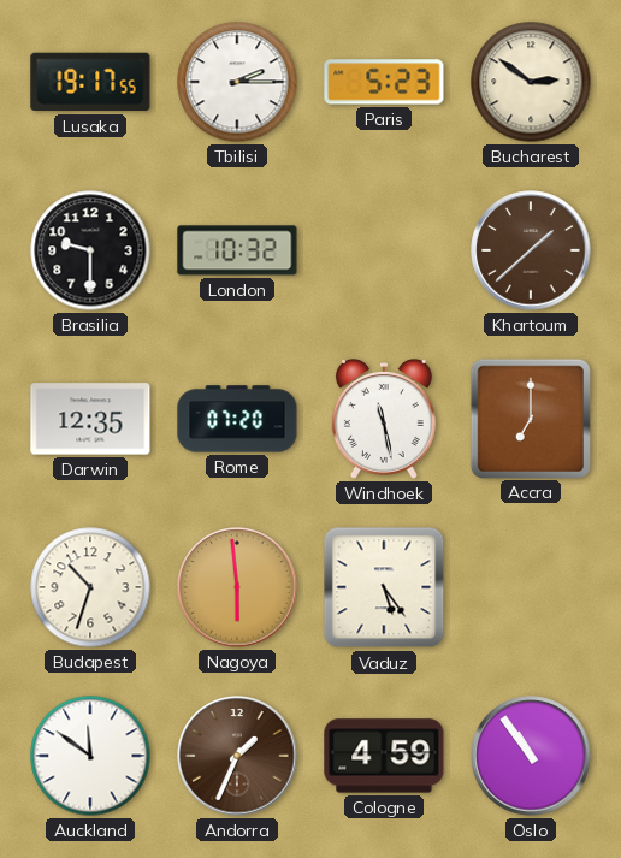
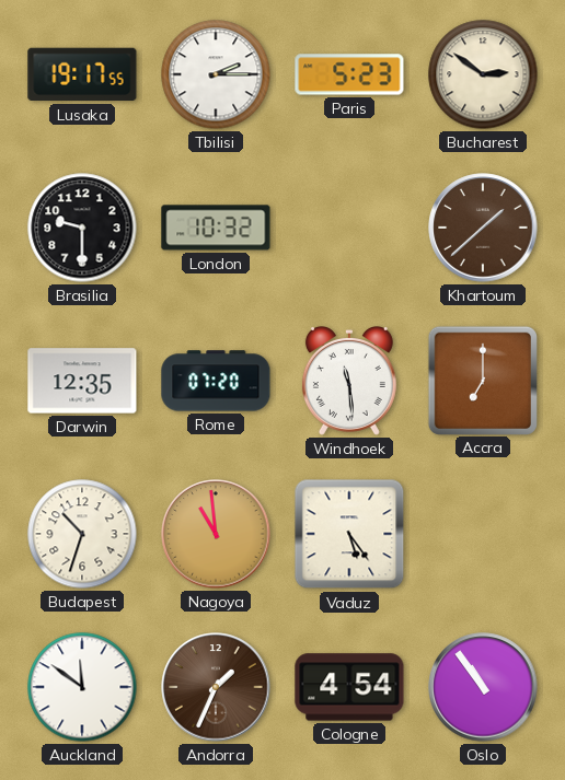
Windhoek: 11:28 -> 11:29 (349, 382)
Nagoya: 5:59 -> 10:59 (216, 534)
Cologne: 4:59 -> 4:54 (349, 687)
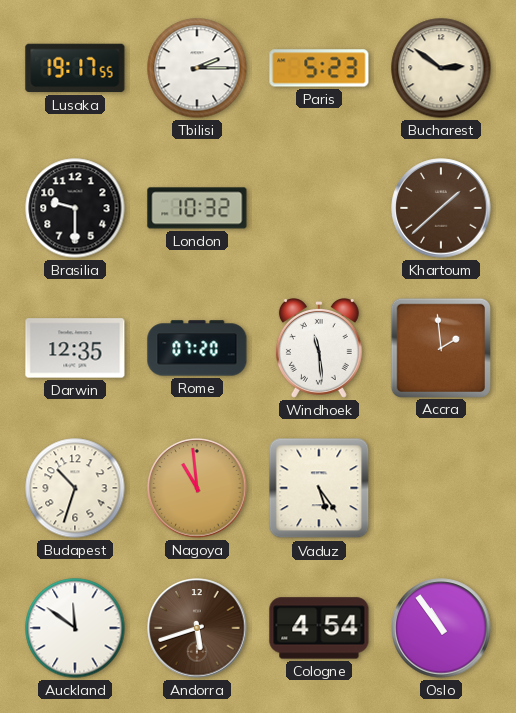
Accra: 7:00 -> 1:59 (440, 347)
Andorra: 1:34 -> 5:42 (197, 628)
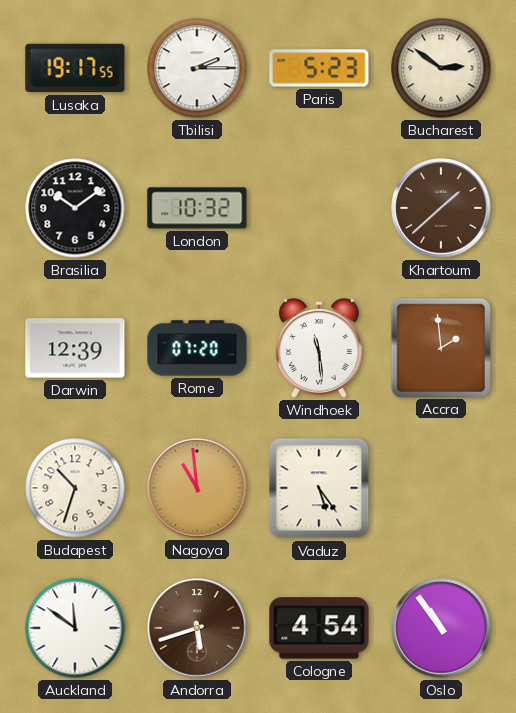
Brasilia: 9:30 -> 10:09 (75, 208)
Darwin: 12:35 -> 12:39 (75, 348)
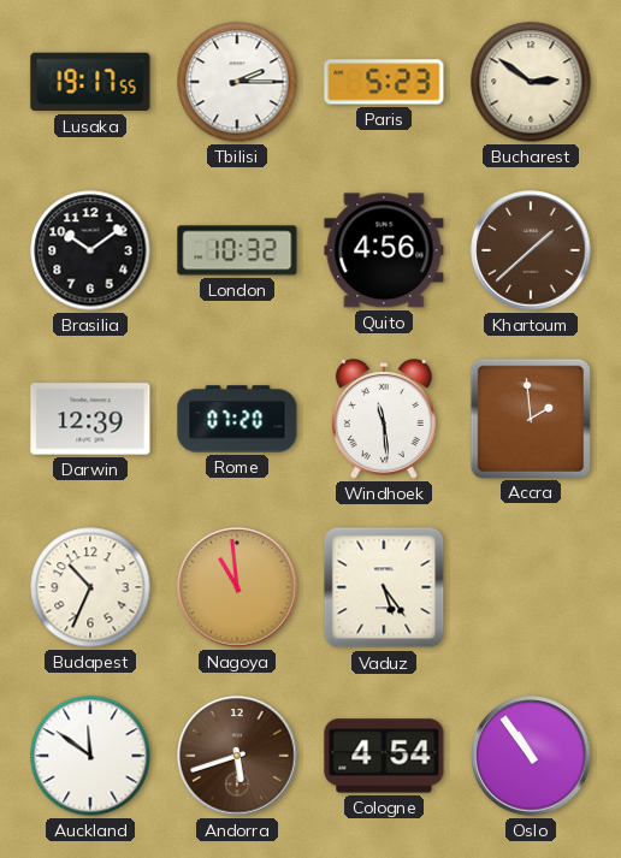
Quito: none -> 4:56 (384, 250)
Budapest: 10:33 -> 10:34 (90, 587)
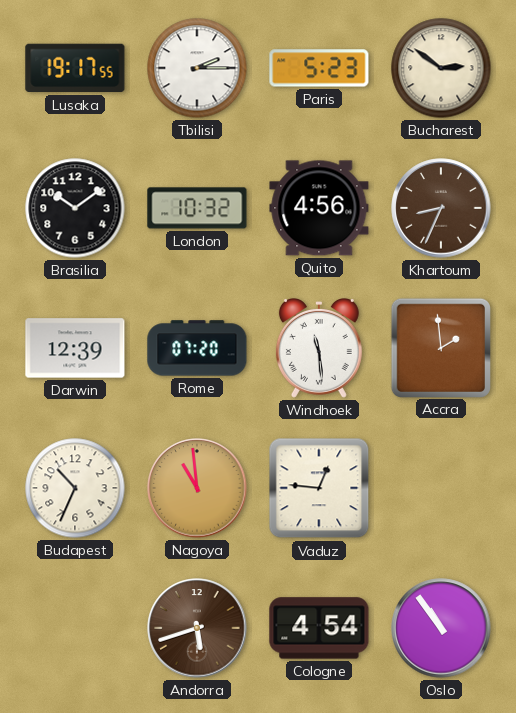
Khartoum: 1:38 -> 8:34 (441, 208)
Vaduz: 5:24 -> 12:46 (319, 488)
Auckland: 11:51 -> none (90, 756)
